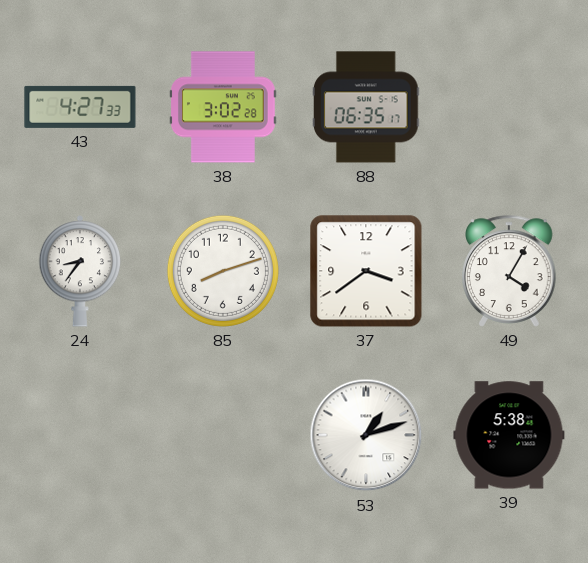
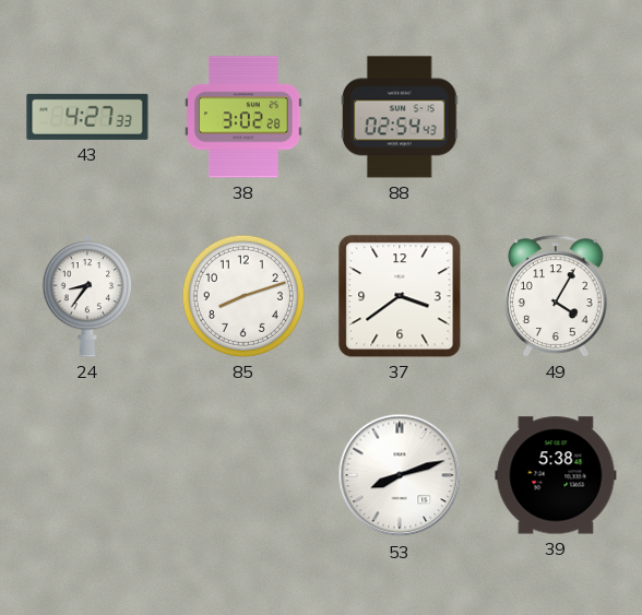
88: 06:35 -> 02:54 (401, 117)
53: 1:12 -> 8:12 (400, 475)
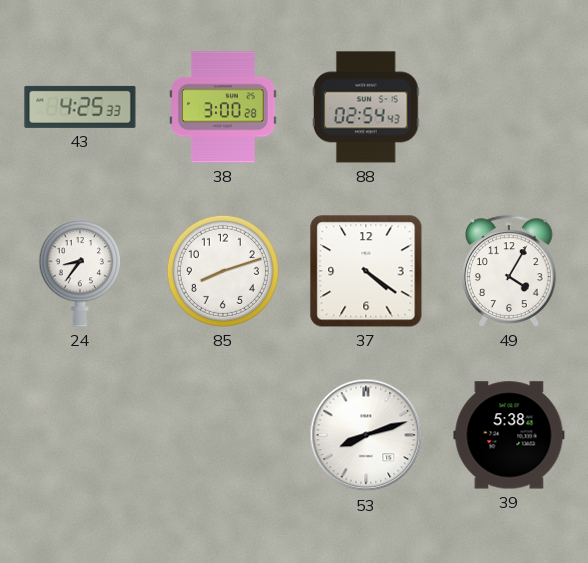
43: 4:27 -> 4:25 (80, 107)
38: 3:02 -> 3:00 (224, 107)
37: 3:39 -> 4:21 (366, 271)
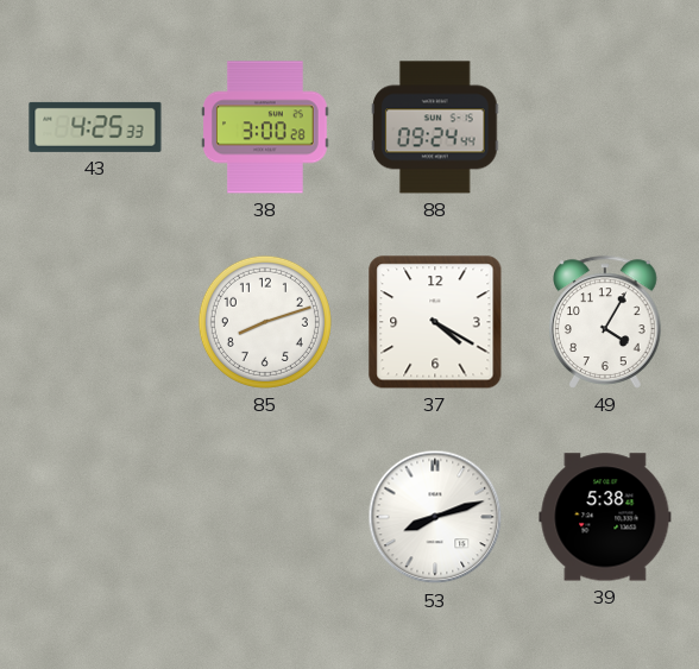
88: 02:54 -> 09:24 (436, 127)
24: 8:36 -> none (80, 272)
37: 4:21 -> 4:20 (435, 322)
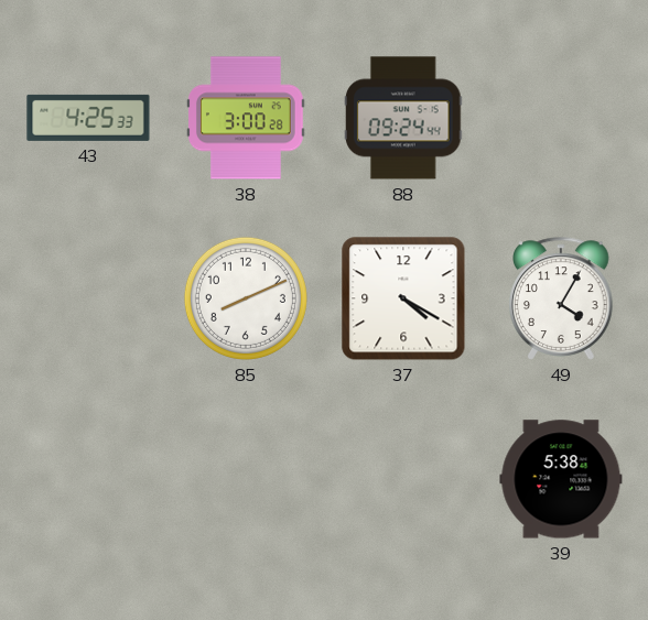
85: 8:12 -> 8:11 (246, 298)
53: 8:12 -> none (435, 517)
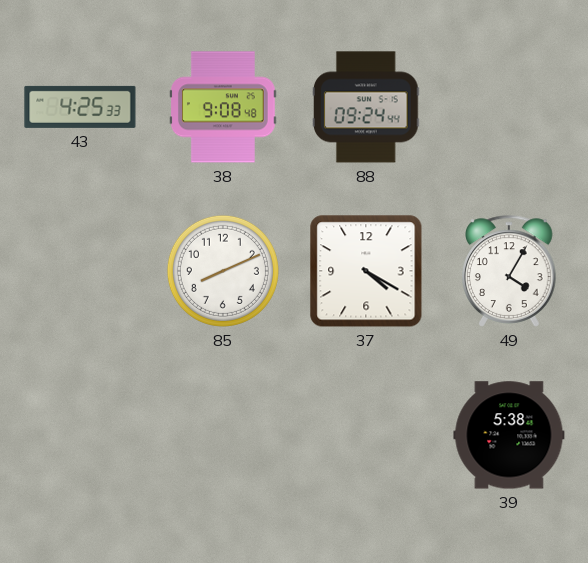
38: 3:00 -> 9:08 (224, 107)
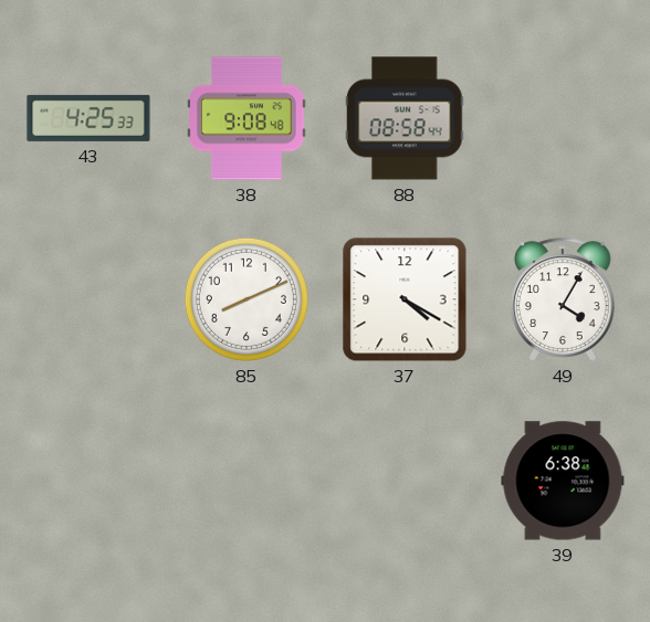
88: 09:24 -> 08:58 (406, 118)
39: 5:38 -> 6:38 (563, 481)
